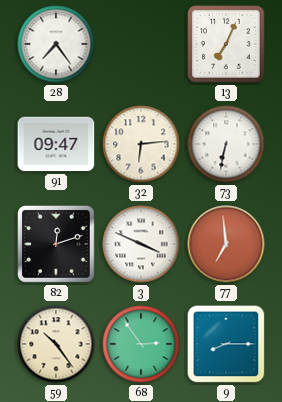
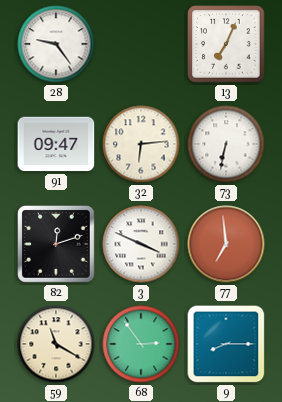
28: 7:24 -> 9:24 (56, 44)
59: 10:24 -> 11:20 (56, 344)
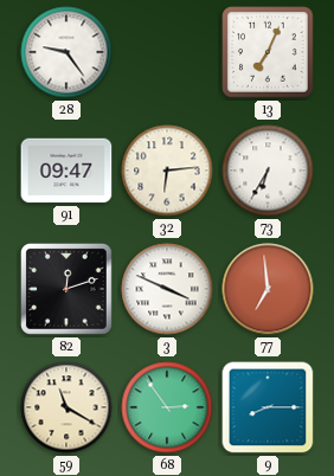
73: 6:32 -> 6:35 (268, 171)
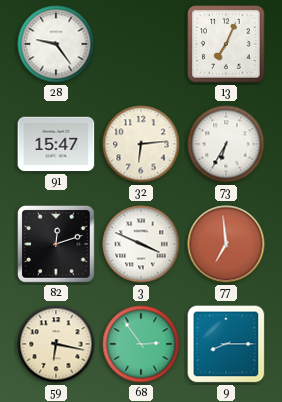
91: 09:47 -> 15:47 (56, 144)
59: 11:20 -> 6:17 (56, 344)
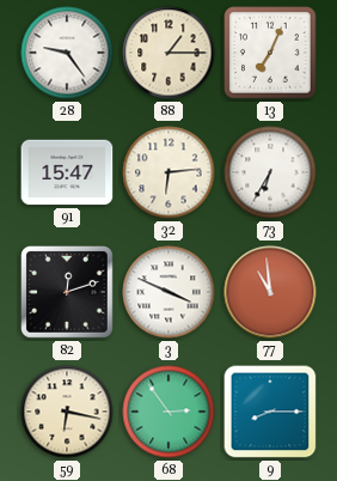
88: none -> 1:15 (168, 53)
77: 6:59 -> 10:59 (270, 292)
